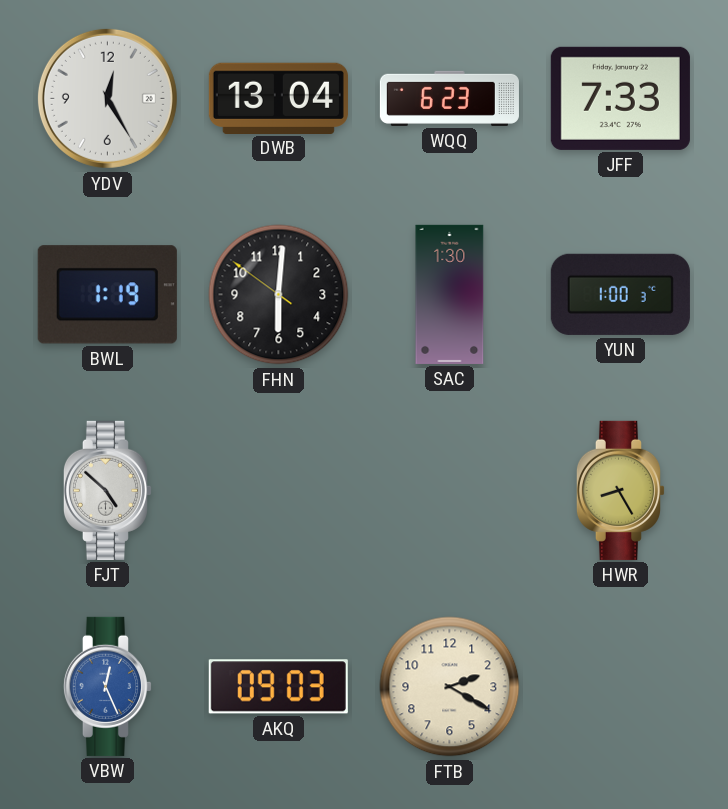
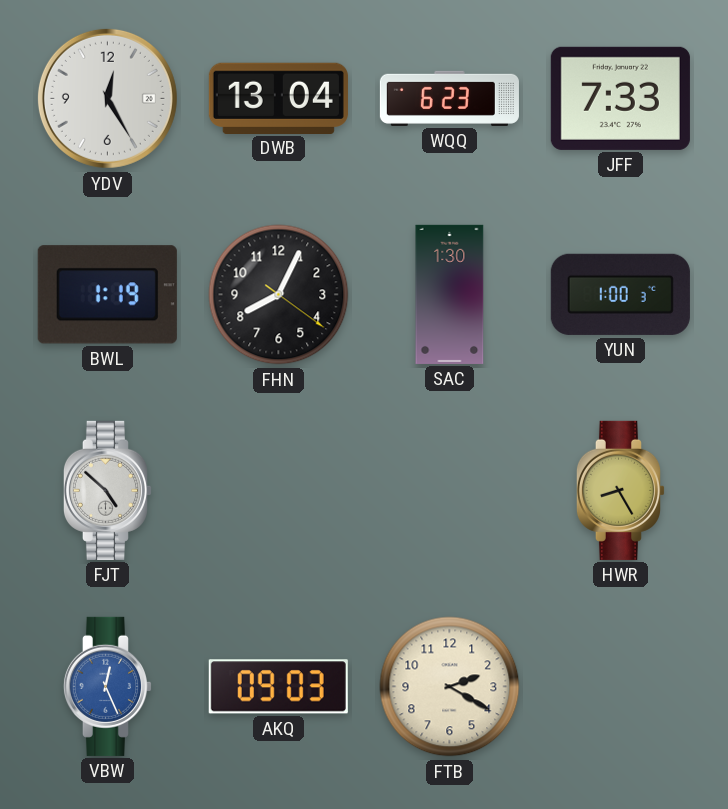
FHN: 6:00 -> 8:04 (279, 295)
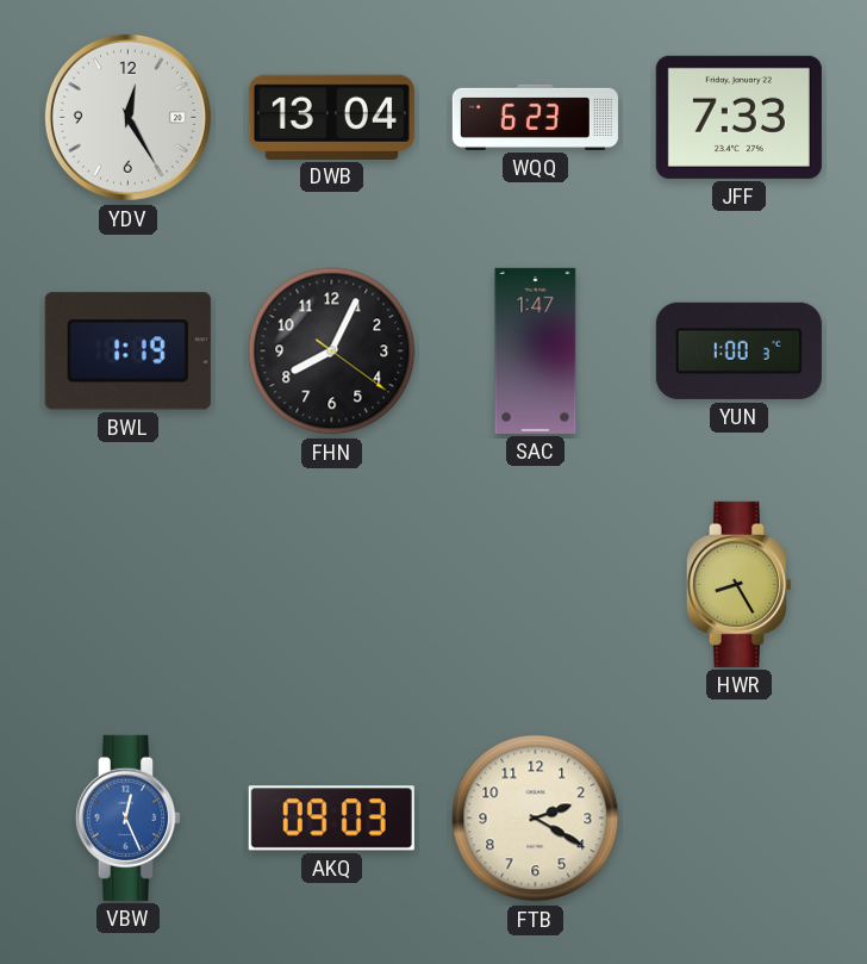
SAC: 1:30 -> 1:47 (536, 350)
FJT: 4:52 -> none (107, 490)
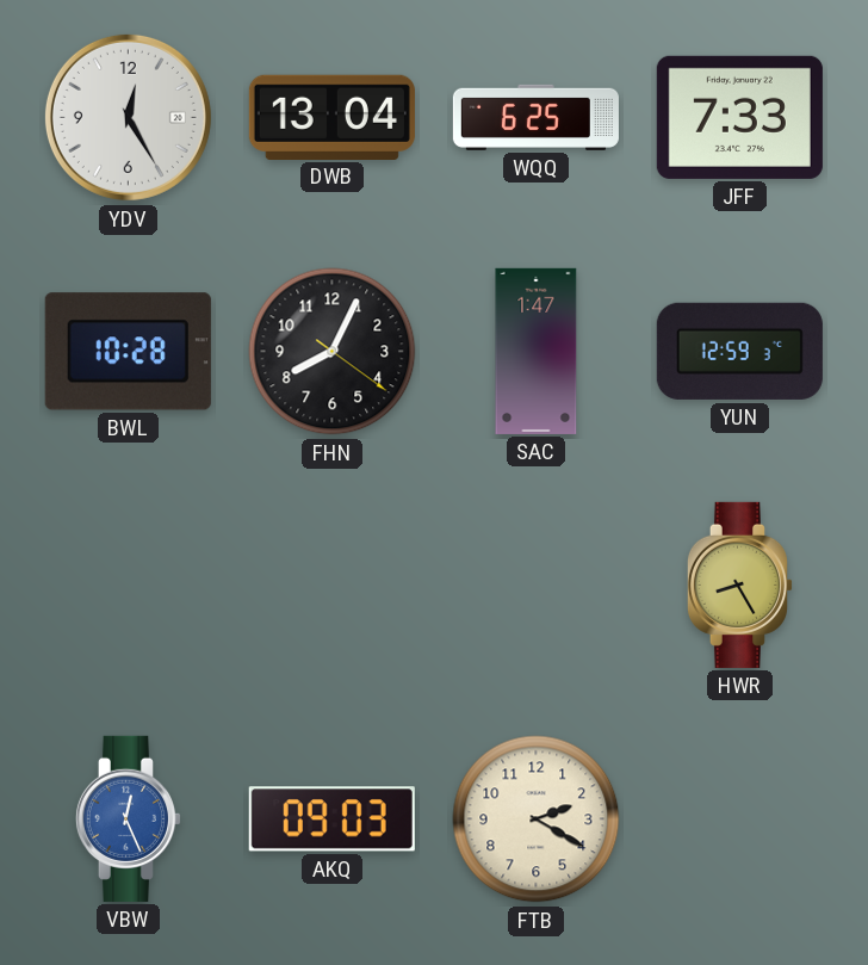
WQQ: 6:23 -> 6:25 (535, 117)
BWL: 1:19 -> 10:28 (128, 352)
YUN: 1:00 -> 12:59 (739, 351)
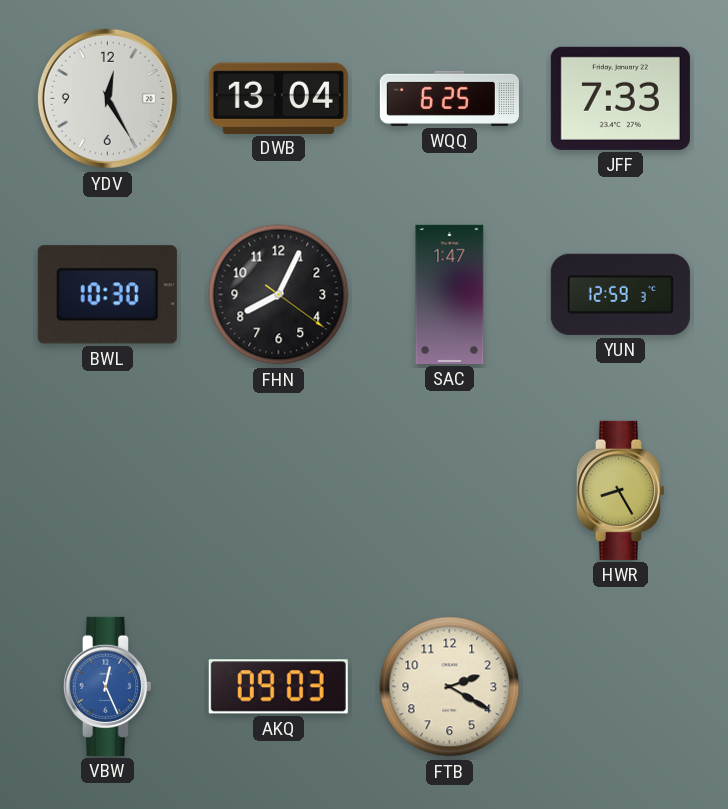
BWL: 10:28 -> 10:30 (107, 295)
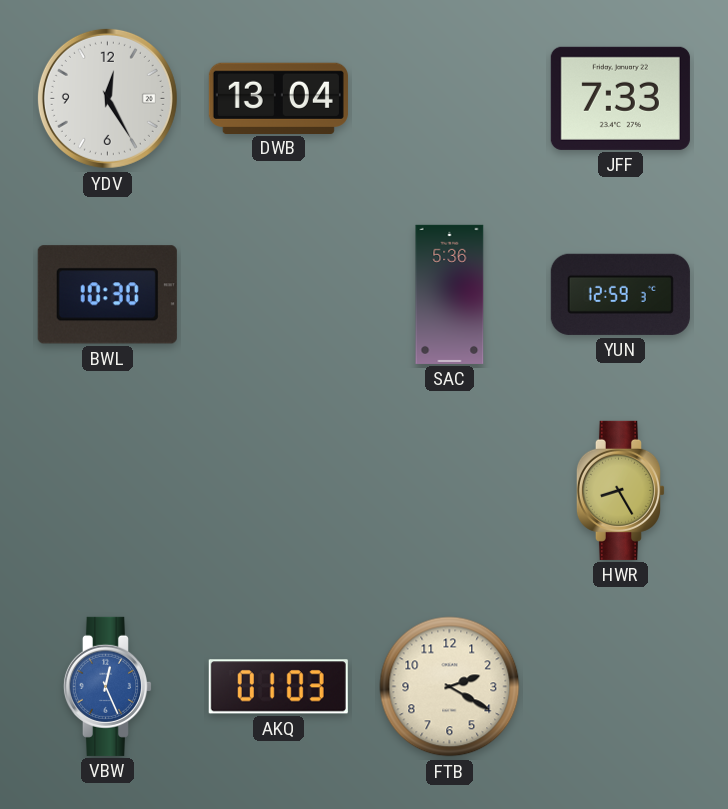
WQQ: 6:25 -> none (449, 98)
FHN: 8:04 -> none (279, 295)
SAC: 1:47 -> 5:36 (450, 294)
AKQ: 09:03 -> 01:03 (278, 687)
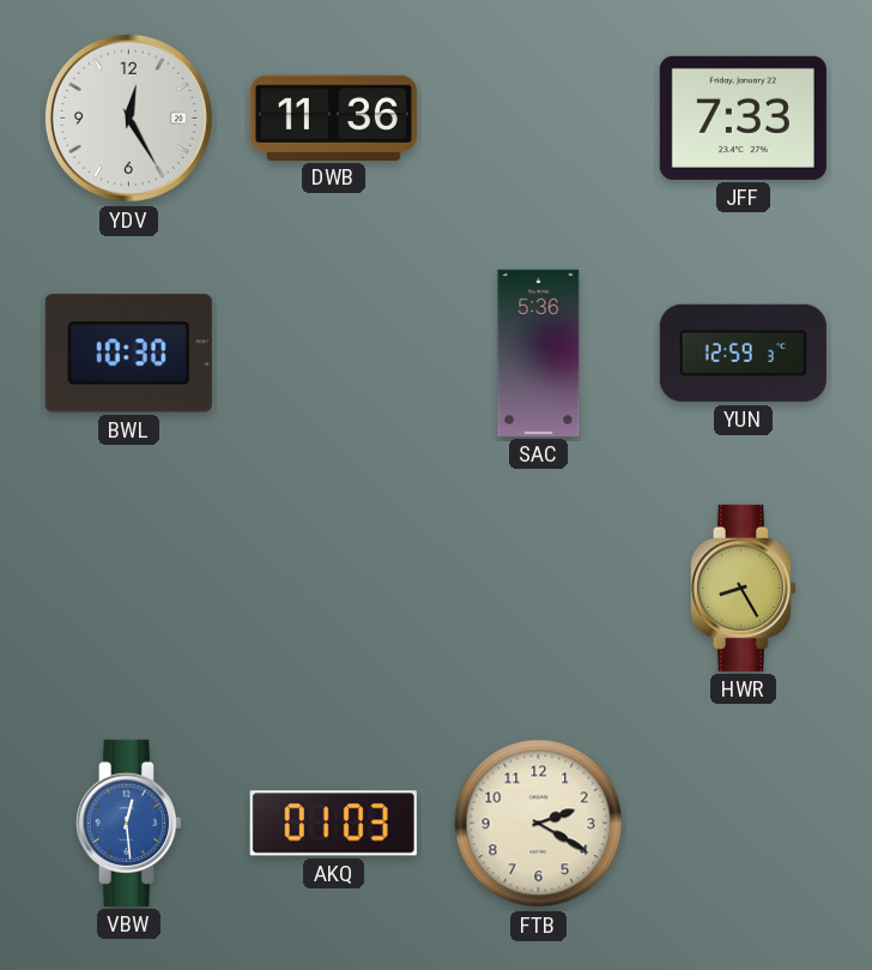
DWB: 13:04 -> 11:36 (333, 118)
VBW: 12:26 -> 12:29 (128, 823)
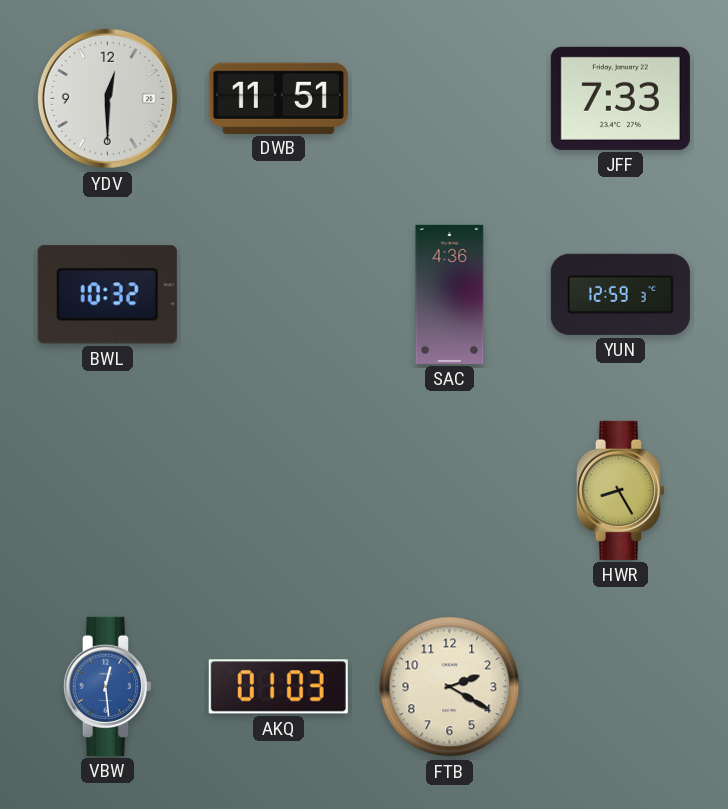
YDV: 12:25 -> 12:30 (107, 98)
DWB: 11:36 -> 11:51 (278, 98)
BWL: 10:30 -> 10:32 (107, 295)
SAC: 5:36 -> 4:36 (450, 294)
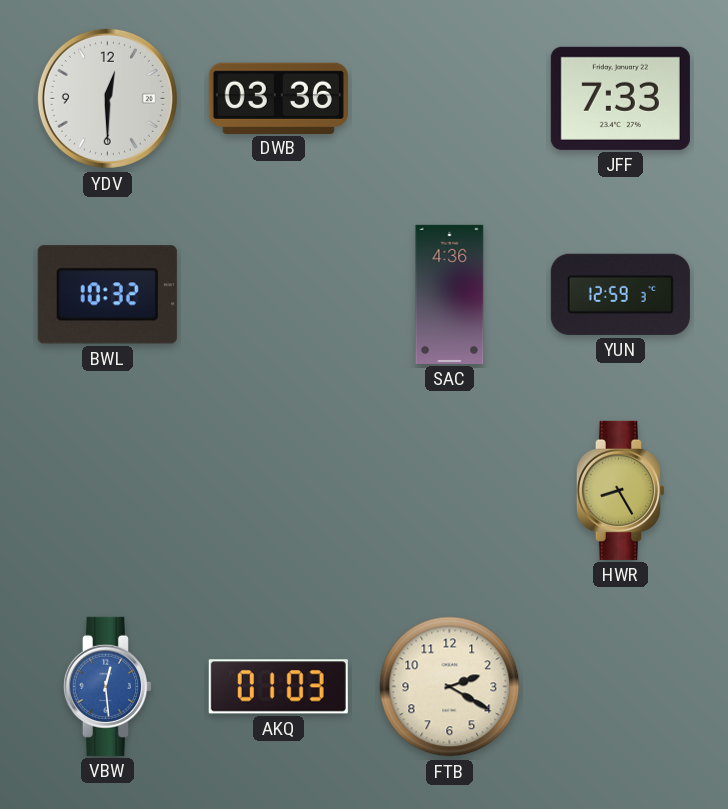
DWB: 11:51 -> 03:36 (278, 98)
